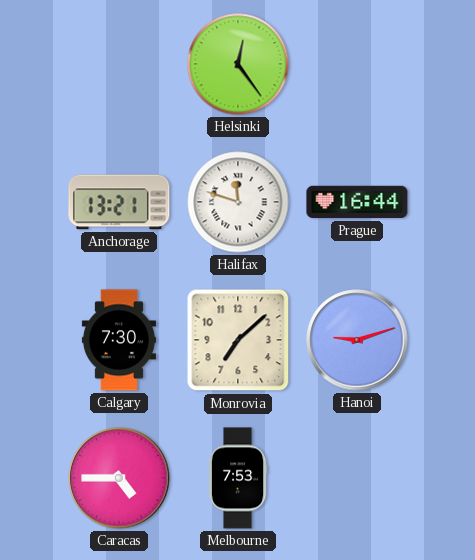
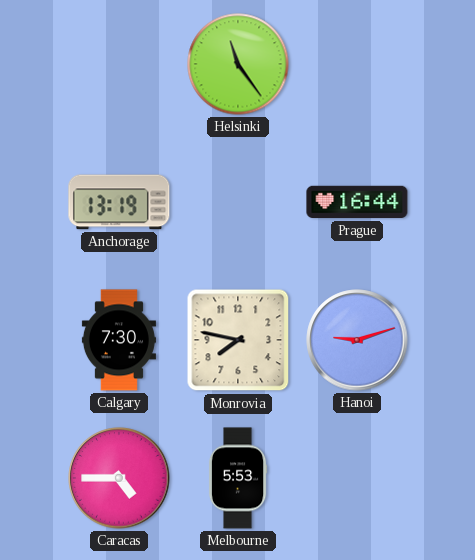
Helsinki: 12:24 -> 11:24 (238, 64)
Anchorage: 13:21 -> 13:19 (119, 202)
Halifax: 11:48 -> none (238, 202)
Monrovia: 7:08 -> 7:47 (238, 340)
Melbourne: 7:53 -> 5:53 (238, 478)
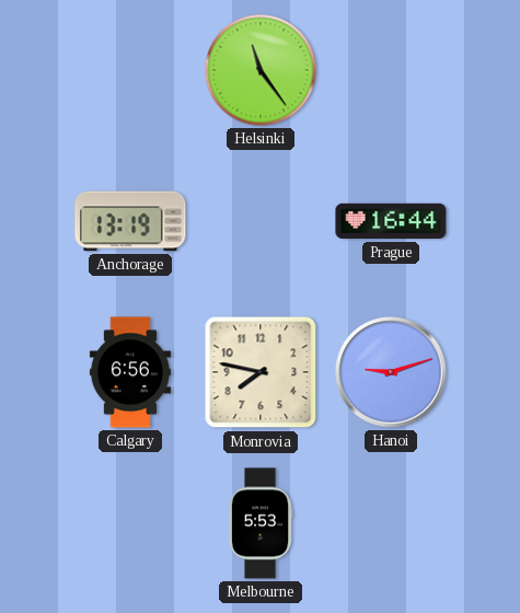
Calgary: 7:30 -> 6:56 (130, 372)
Caracas: 4:45 -> none (119, 478)
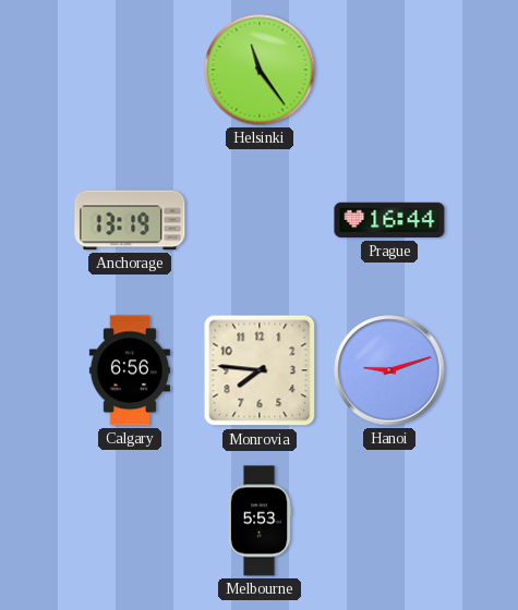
Monrovia: 7:47 -> 7:46 (260, 370)
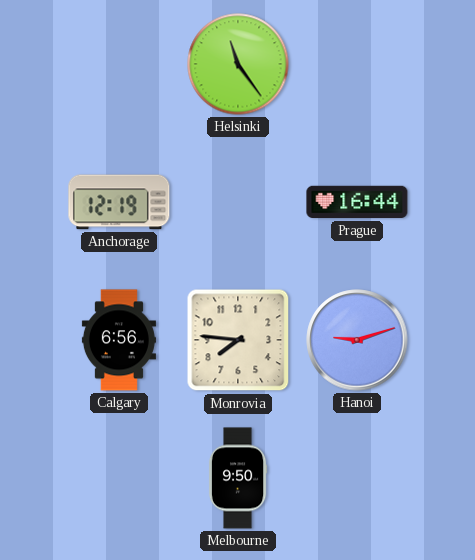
Anchorage: 13:19 -> 12:19 (119, 202)
Melbourne: 5:53 -> 9:50 (238, 478)
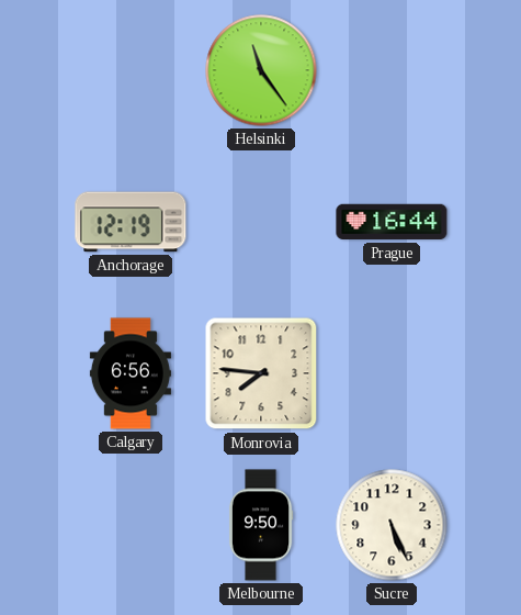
Hanoi: 9:12 -> none (357, 340)
Sucre: none -> 5:26 (392, 525)
